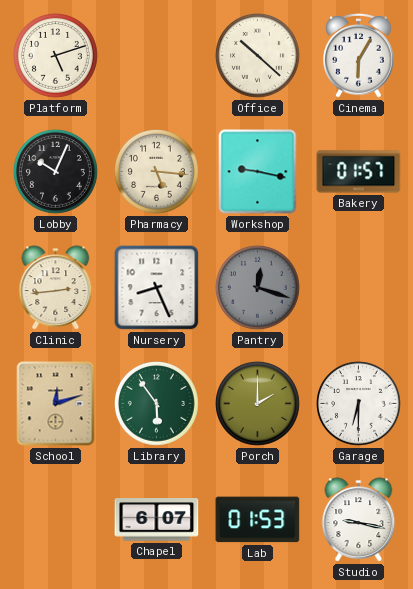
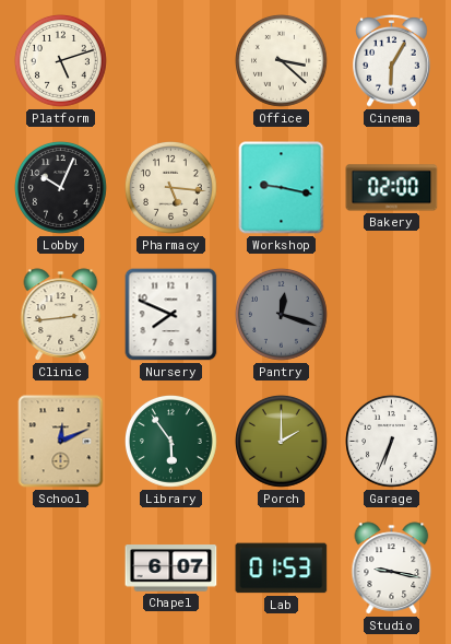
Office: 10:22 -> 3:22 (282, 61)
Bakery: 01:57 -> 02:00 (392, 188)
Nursery: 8:26 -> 7:49 (171, 315)
School: 12:12 -> 12:11 (61, 442)
Garage: 6:30 -> 6:34 (392, 442)
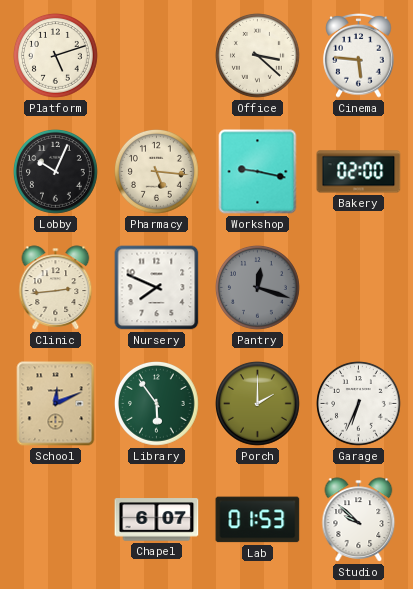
Cinema: 6:05 -> 5:46 (359, 56)
Studio: 9:17 -> 9:52 (359, 520)
